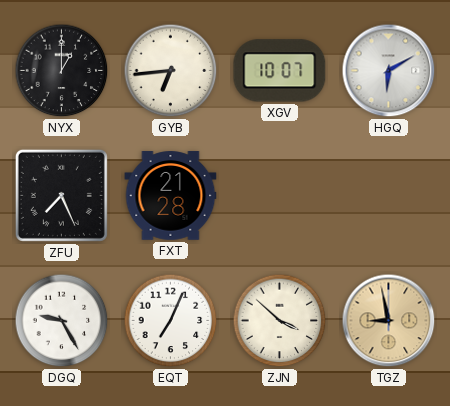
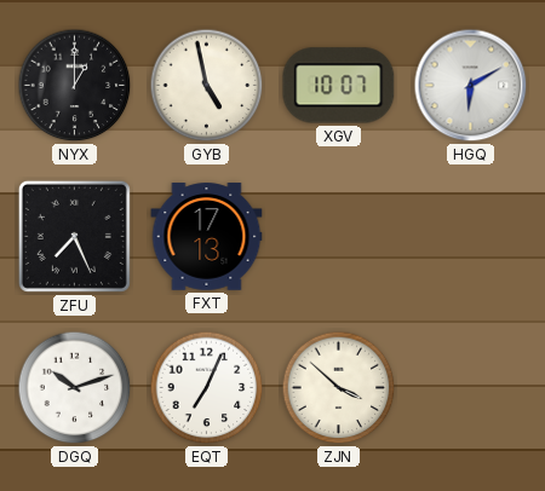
GYB: 6:44 -> 4:58 (207, 86)
FXT: 21:28 -> 17:13 (207, 237)
DGQ: 9:25 -> 10:12 (75, 388)
TGZ: 8:58 -> none (389, 321)
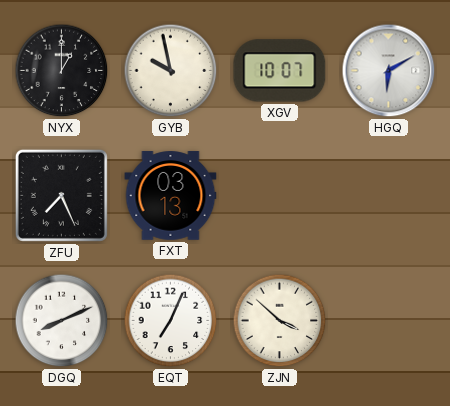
GYB: 4:58 -> 9:58 (171, 71)
FXT: 17:13 -> 03:13 (171, 196)
DGQ: 10:12 -> 8:11 (62, 321)
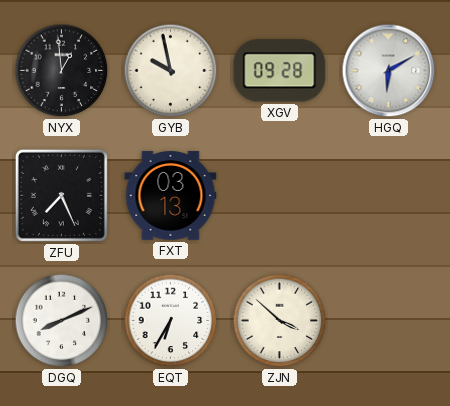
NYX: 1:00 -> 12:59 (62, 71)
XGV: 10:07 -> 09:28 (280, 71)
EQT: 7:04 -> 6:35 (171, 321)
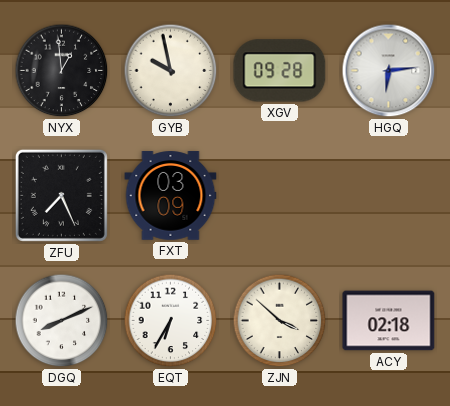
HGQ: 6:10 -> 6:14 (389, 71)
FXT: 03:13 -> 03:09 (171, 196)
ACY: none -> 02:18 (389, 321)
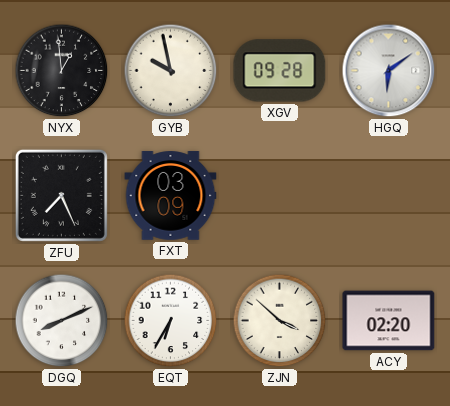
HGQ: 6:14 -> 6:09 (389, 71)
ACY: 02:18 -> 02:20 (389, 321)
